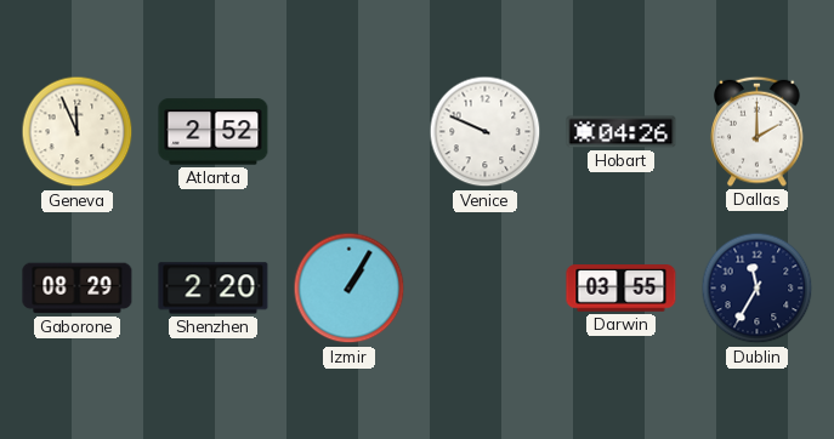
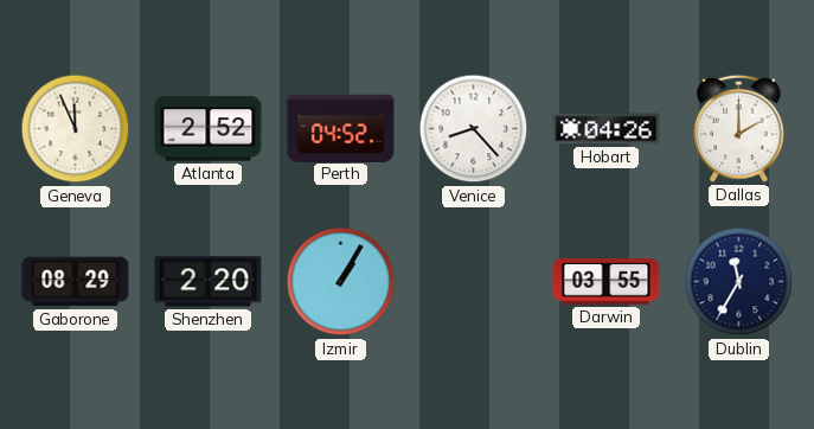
Perth: none -> 04:52 (341, 128)
Venice: 9:49 -> 8:23 (474, 129)
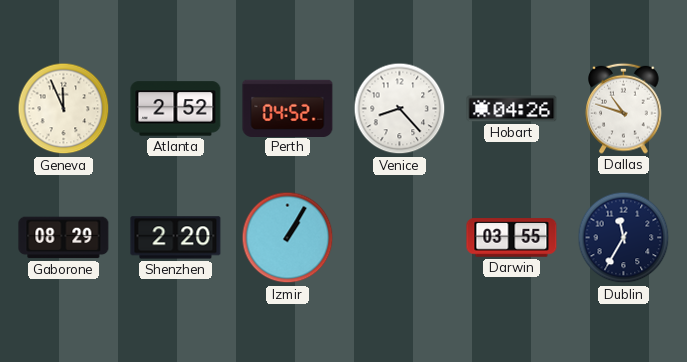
Dallas: 2:00 -> 10:48 (624, 108)
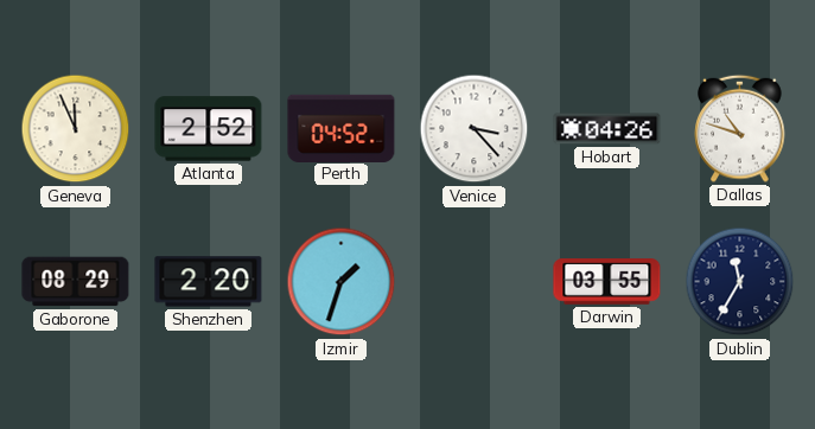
Venice: 8:23 -> 3:23 (475, 129)
Izmir: 1:05 -> 1:33 (342, 282)
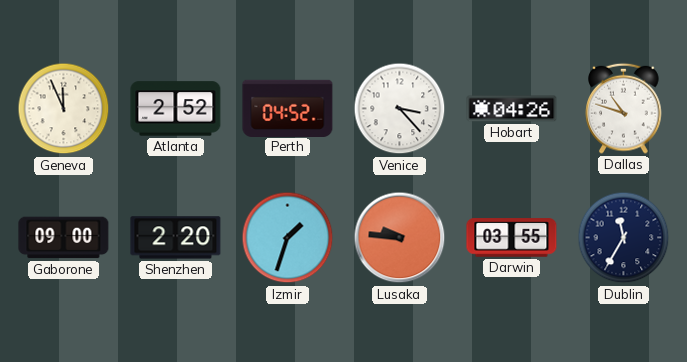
Gaborone: 08:29 -> 09:00 (64, 238)
Lusaka: none -> 9:46 (400, 238)
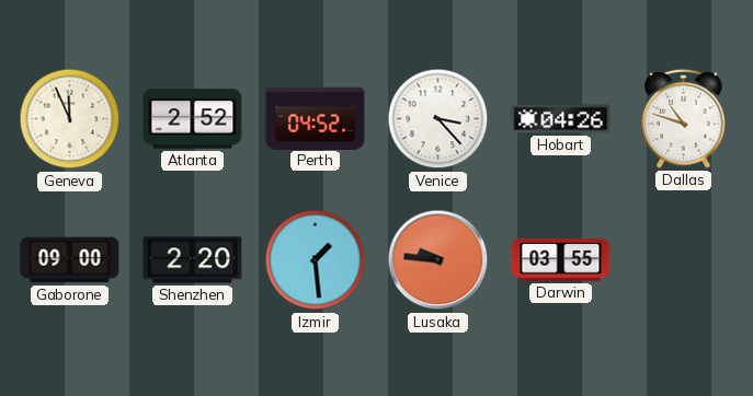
Izmir: 1:33 -> 1:29 (316, 260)
Dublin: 11:35 -> none (624, 238)
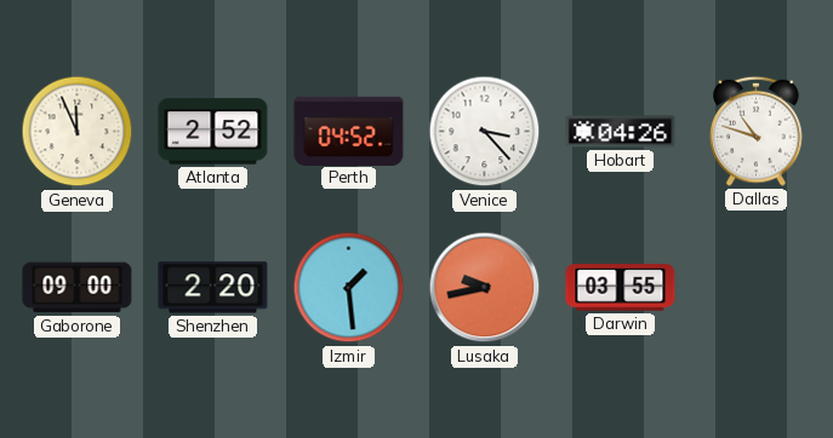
Lusaka: 9:46 -> 9:43 (485, 288)
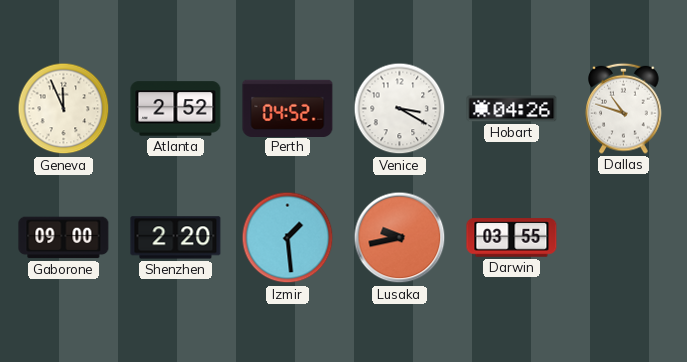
Venice: 3:23 -> 3:20 (400, 109)
